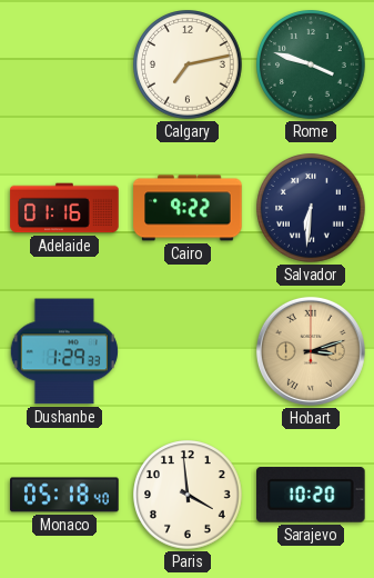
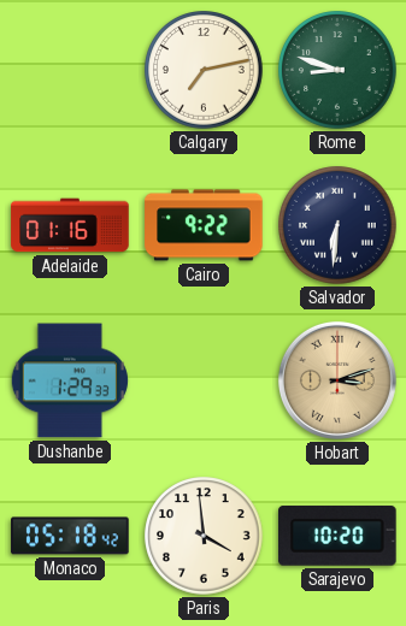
Rome: 3:48 -> 8:48 (337, 70)
Monaco: 05:18:40 -> 05:18:42 (70, 536)
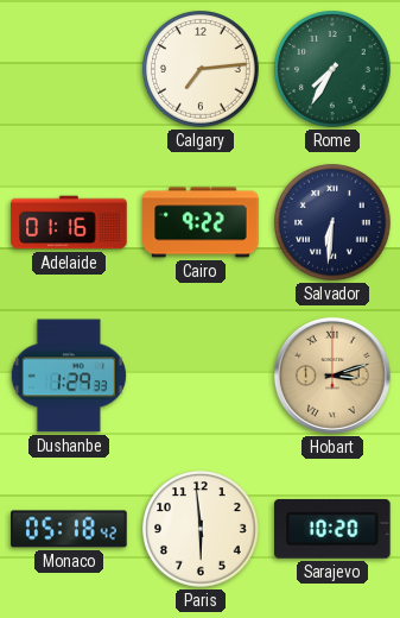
Calgary: 7:13 -> 7:14 (201, 69)
Rome: 8:48 -> 7:35 (332, 69)
Paris: 3:59 -> 5:59 (201, 529)
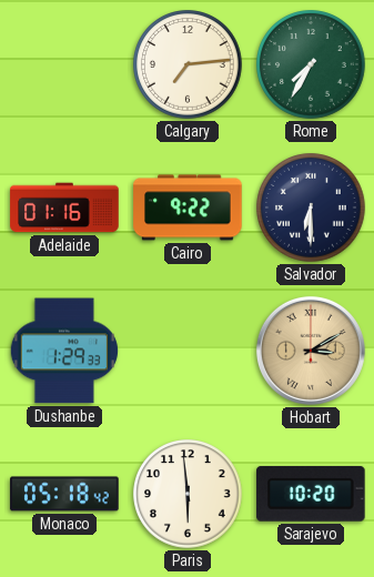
Salvador: 6:31 -> 6:30 (311, 207)
Hobart: 3:12 -> 3:10 (311, 351)
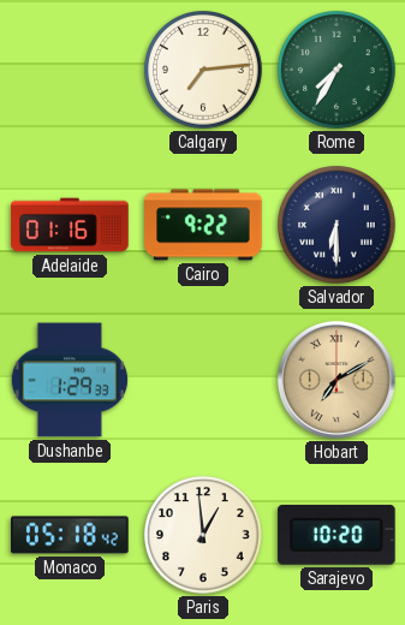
Hobart: 3:10 -> 7:10 (336, 380)
Paris: 5:59 -> 12:59 (203, 535)
